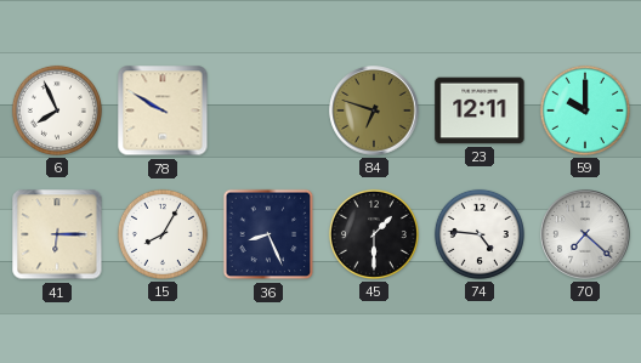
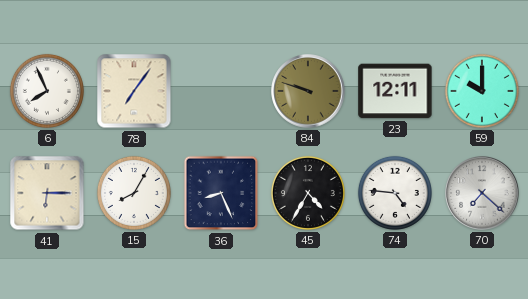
78: 9:50 -> 7:06 (134, 91)
84: 6:48 -> 9:48 (308, 91)
45: 1:30 -> 4:35 (308, 193)
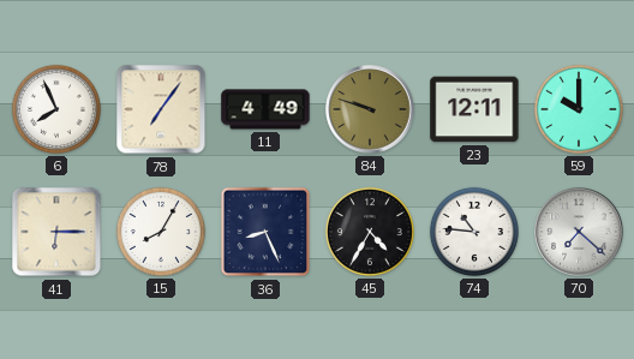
11: none -> 4:49 (265, 109)
74: 4:46 -> 10:46 (474, 232)
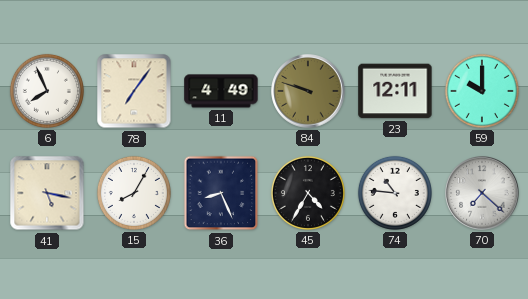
41: 6:15 -> 5:17 (47, 193)
